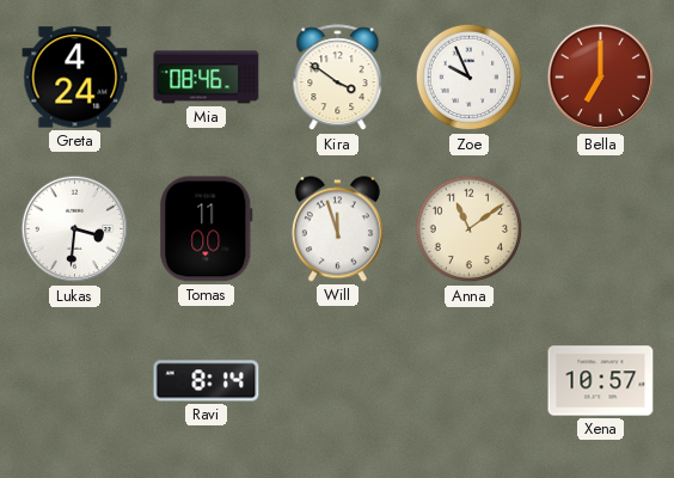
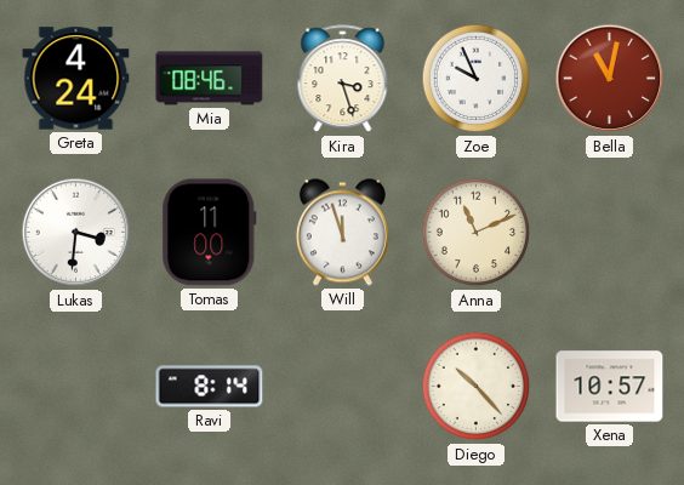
Kira: 3:51 -> 3:27 (343, 79)
Bella: 7:00 -> 11:02 (610, 79)
Anna: 11:09 -> 11:11 (477, 233)
Diego: none -> 10:23 (477, 387)
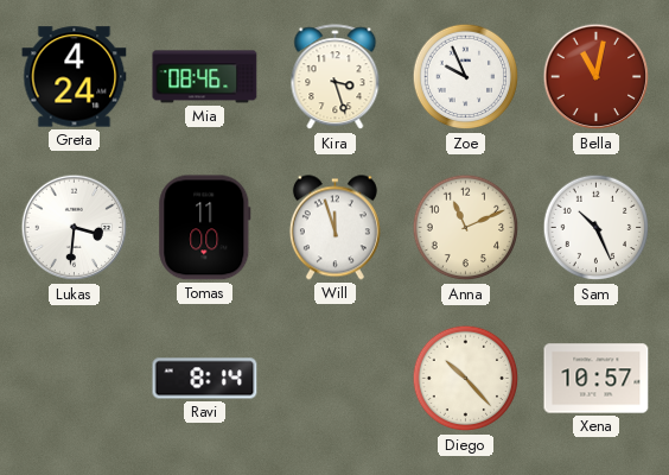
Sam: none -> 10:26 (597, 228)
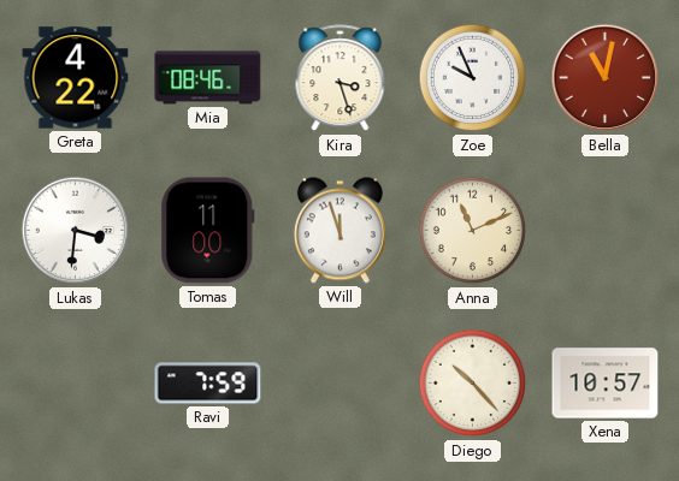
Greta: 4:24 -> 4:22 (76, 78)
Sam: 10:26 -> none (597, 228)
Ravi: 8:14 -> 7:59 (208, 384)
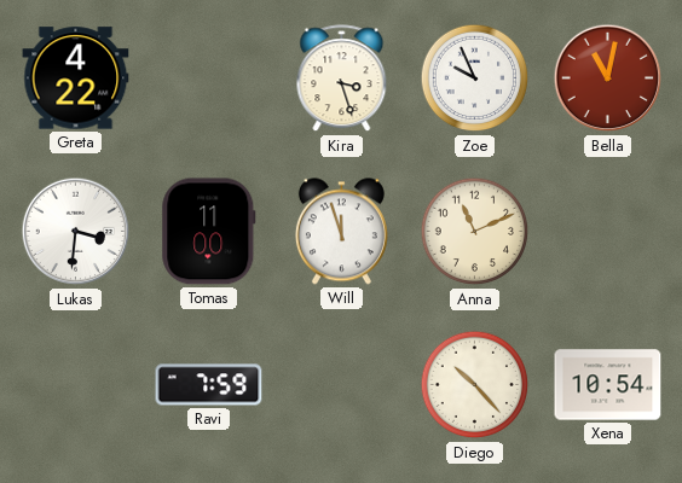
Mia: 08:46 -> none (208, 78)
Xena: 10:57 -> 10:54 (608, 385)
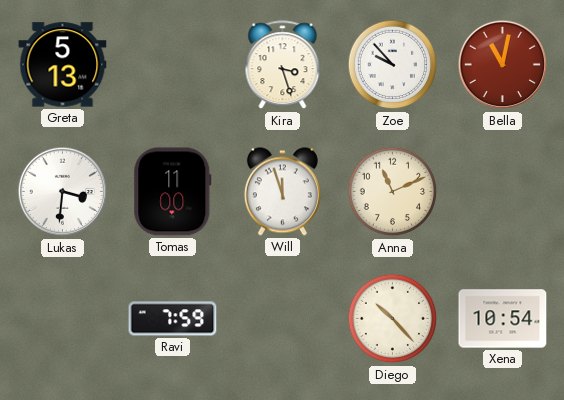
Greta: 4:22 -> 5:13 (63, 65)
Zoe: 9:56 -> 9:53 (393, 65)
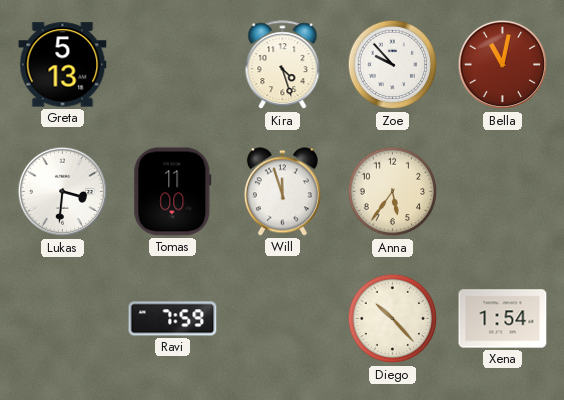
Kira: 3:27 -> 4:27 (283, 65)
Anna: 11:11 -> 5:36 (393, 192)
Xena: 10:54 -> 1:54 (503, 319)
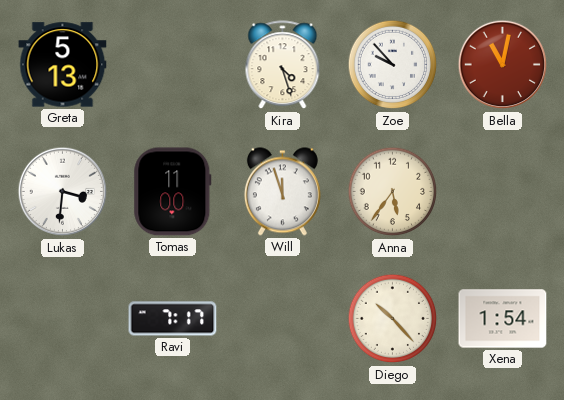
Ravi: 7:59 -> 7:17 (173, 319)
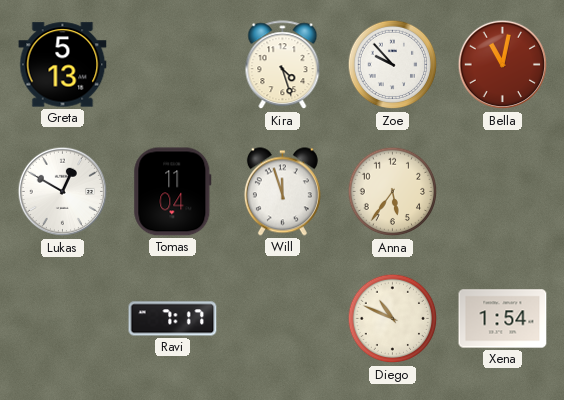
Lukas: 3:31 -> 12:50 (63, 192)
Tomas: 11:00 -> 11:04 (173, 192)
Diego: 10:23 -> 10:49 (393, 319)
